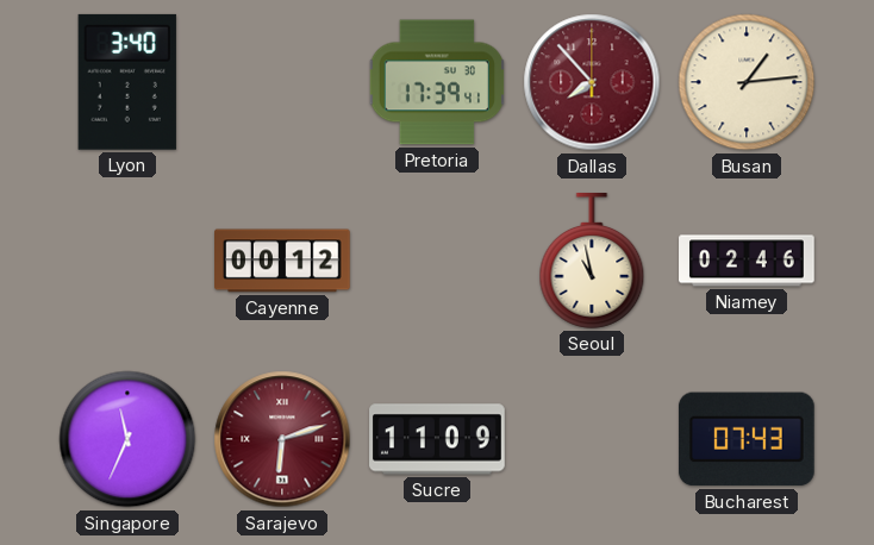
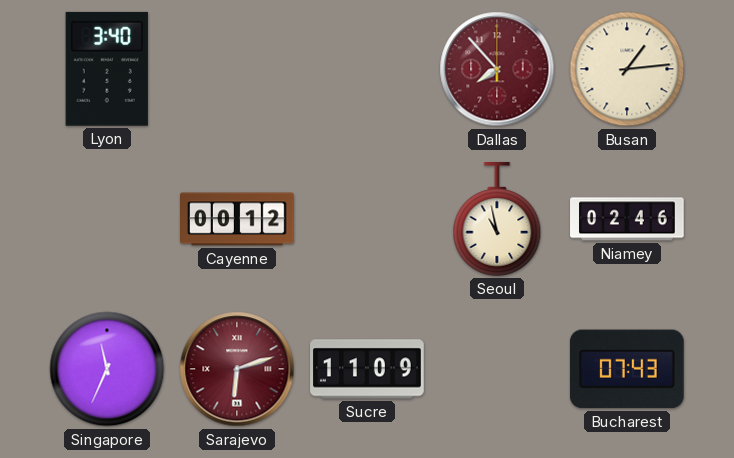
Pretoria: 17:39 -> none (436, 82)
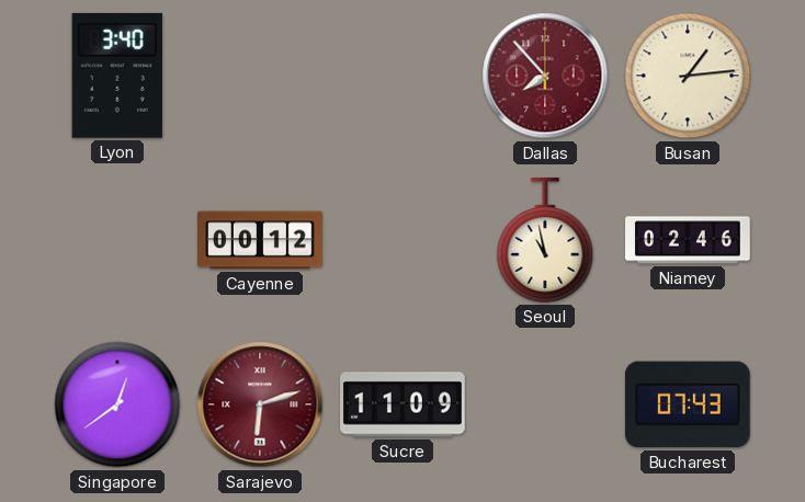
Singapore: 11:34 -> 12:39 (117, 404)
